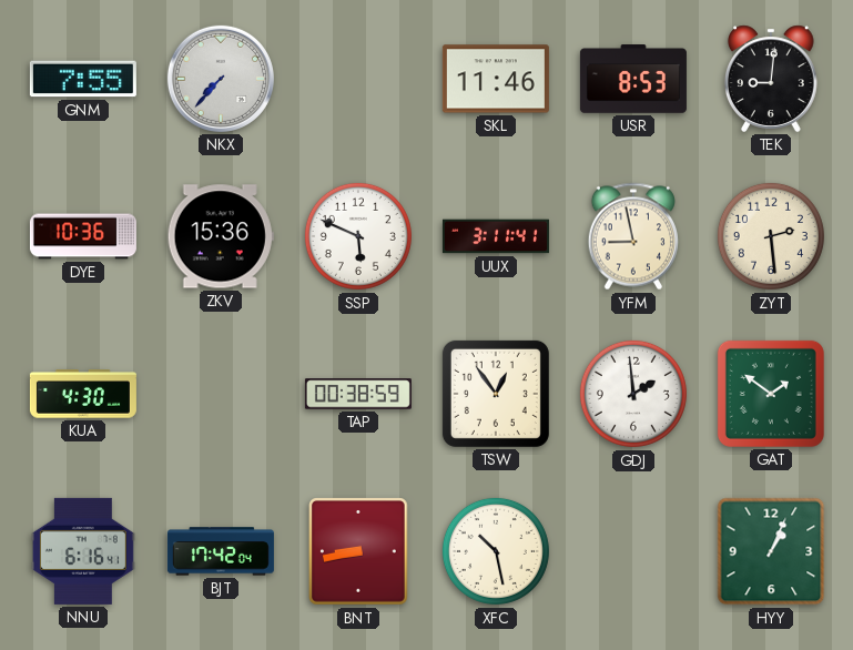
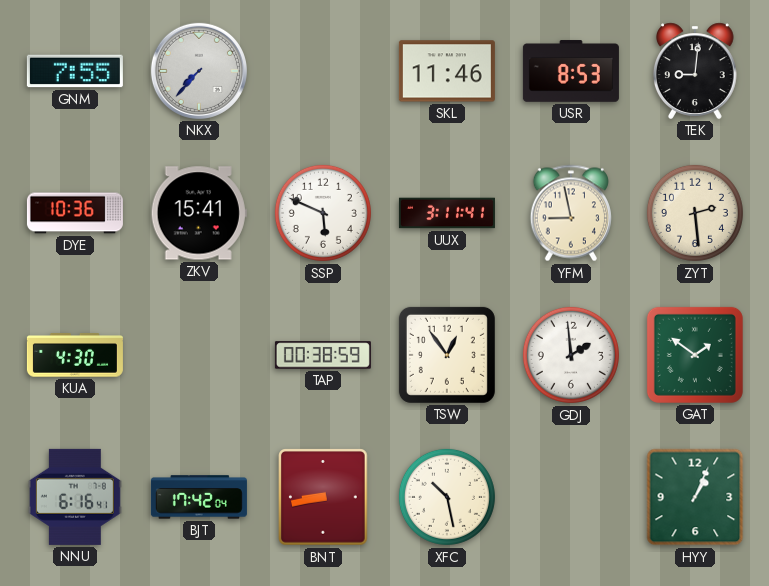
ZKV: 15:36 -> 15:41 (199, 213)
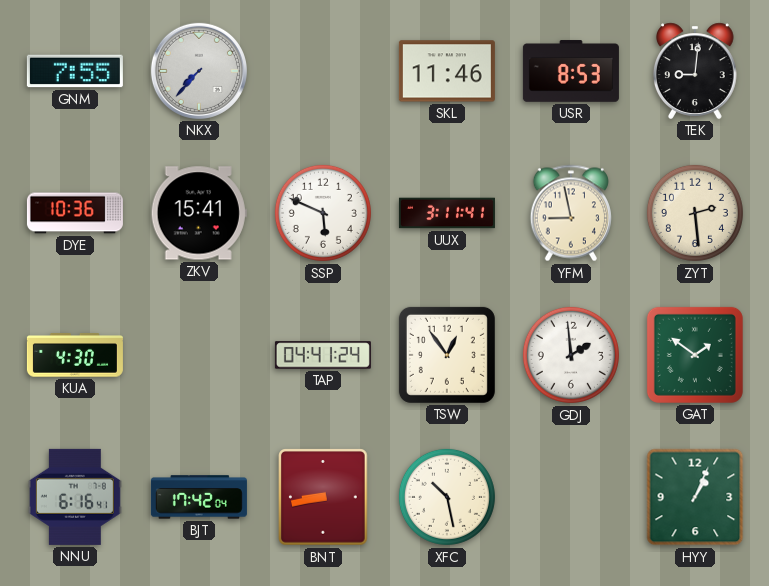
TAP: 00:38 -> 04:41 (323, 355)
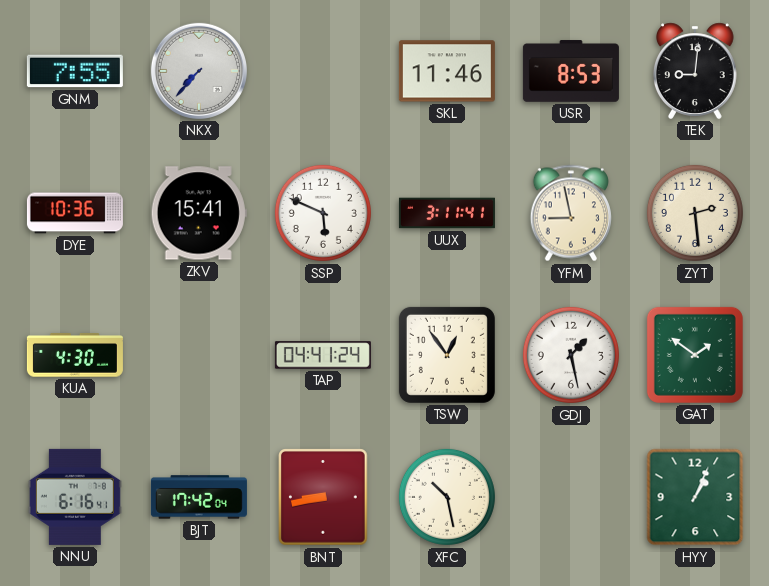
GDJ: 1:59 -> 1:28 (571, 355)
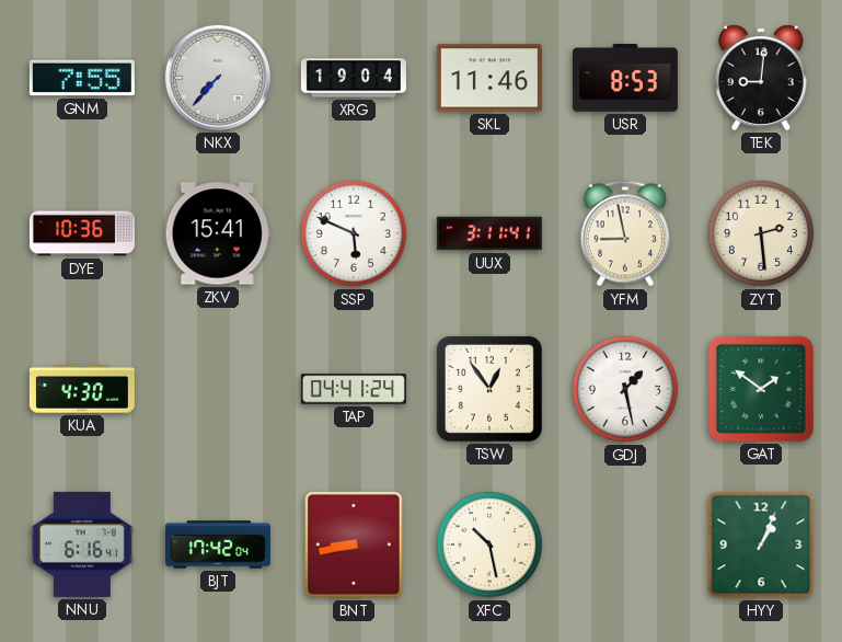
XRG: none -> 19:04 (354, 78)
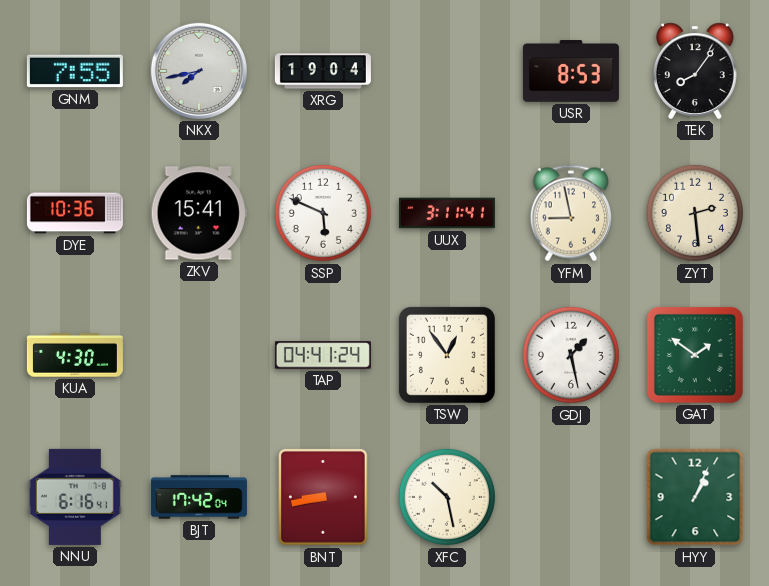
NKX: 7:37 -> 7:43 (199, 71)
SKL: 11:46 -> none (489, 78)
TEK: 9:01 -> 8:06 (695, 71)
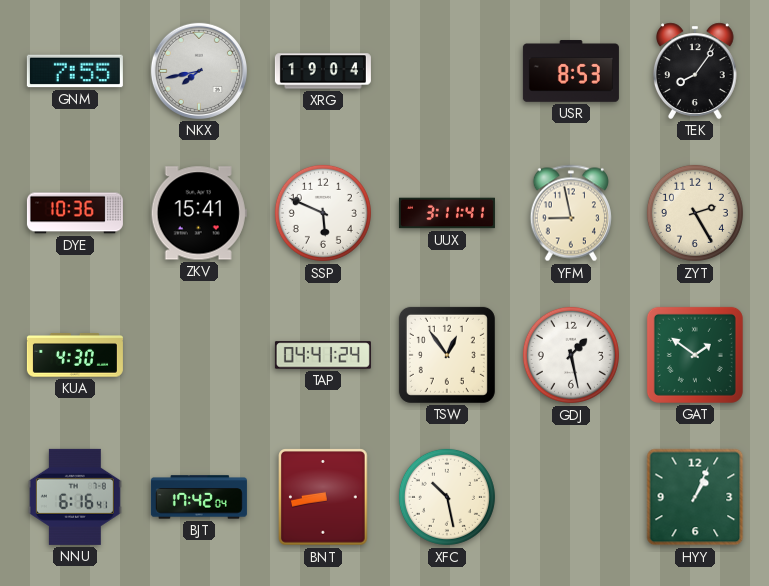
ZYT: 2:29 -> 2:25 (695, 213)
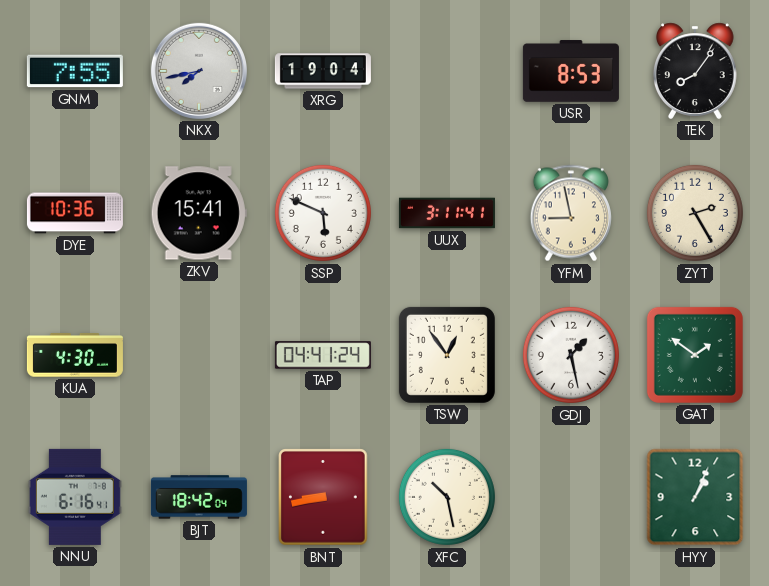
BJT: 17:42 -> 18:42 (199, 497)
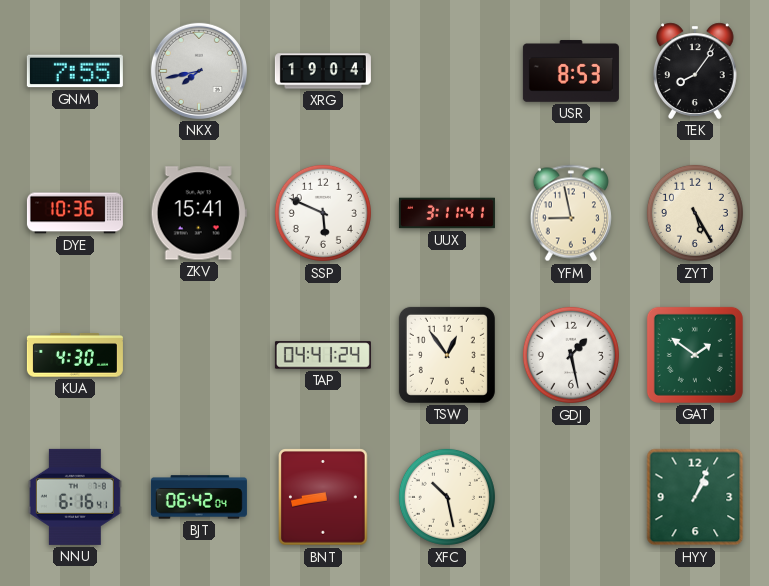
ZYT: 2:25 -> 5:25 (695, 213)
BJT: 18:42 -> 06:42 (199, 497)
